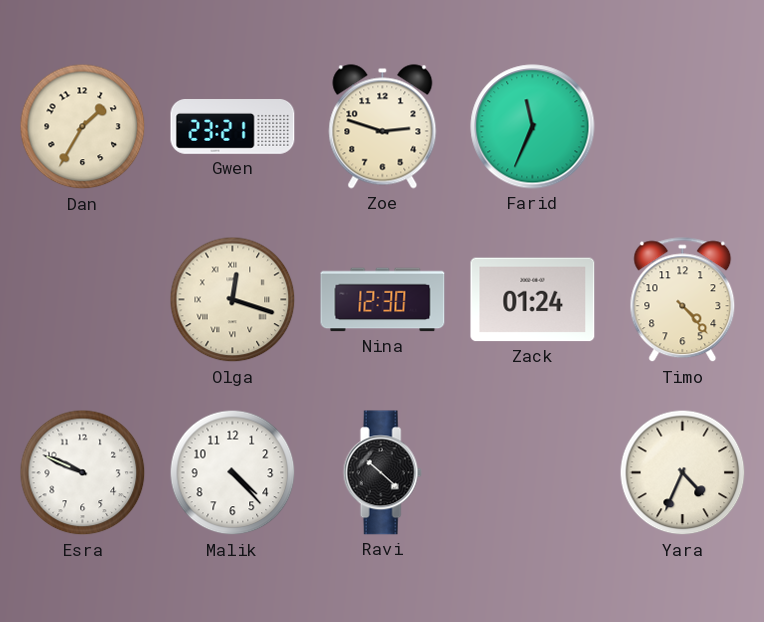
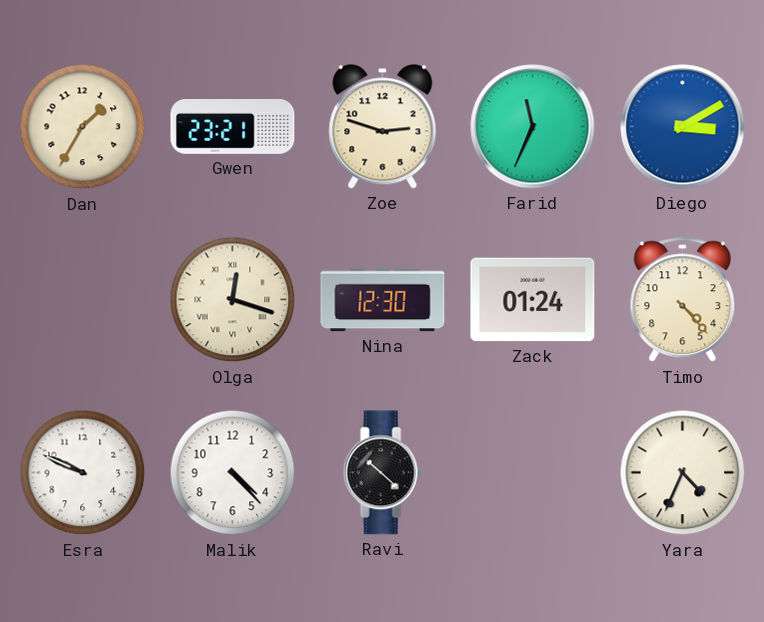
Diego: none -> 3:10 (683, 127)
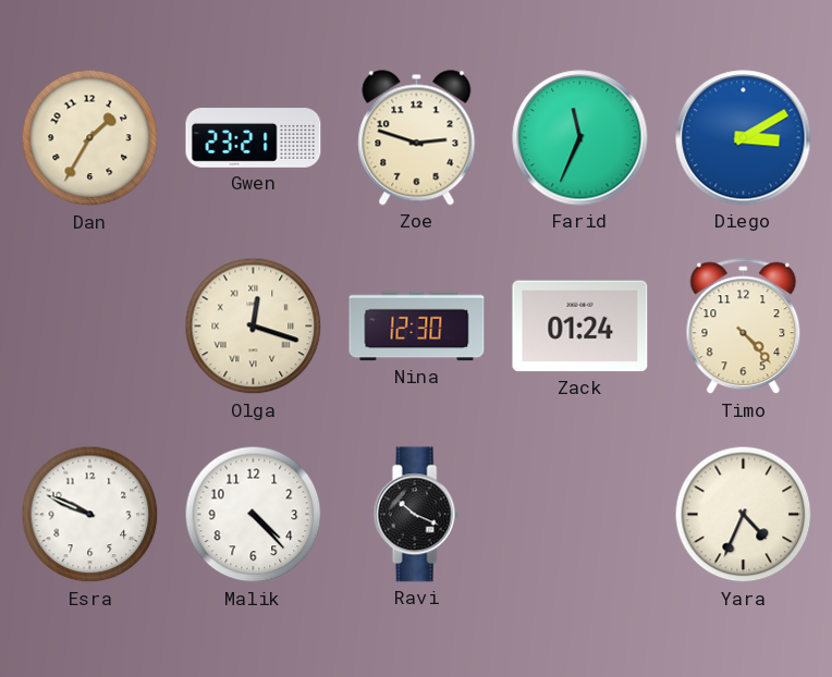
Ravi: 10:22 -> 10:19 (416, 515)
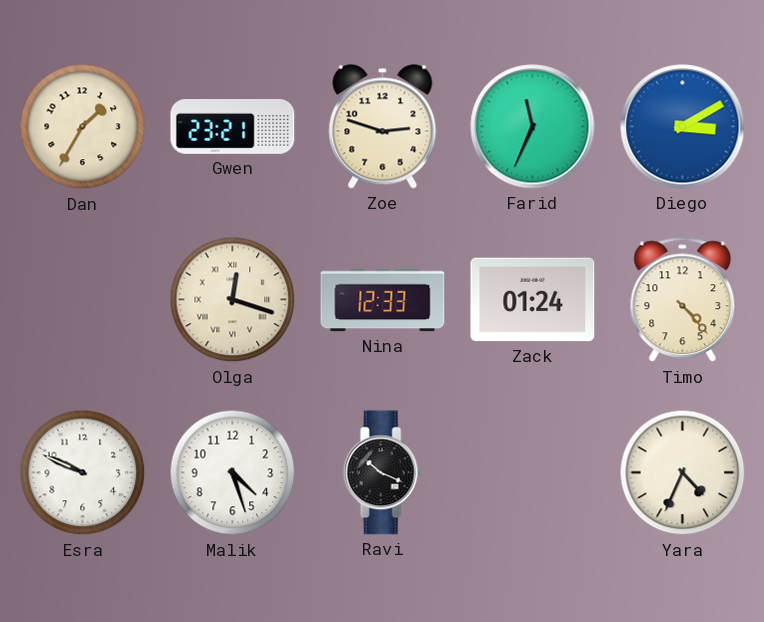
Nina: 12:30 -> 12:33 (383, 300)
Malik: 4:23 -> 4:27 (233, 473)
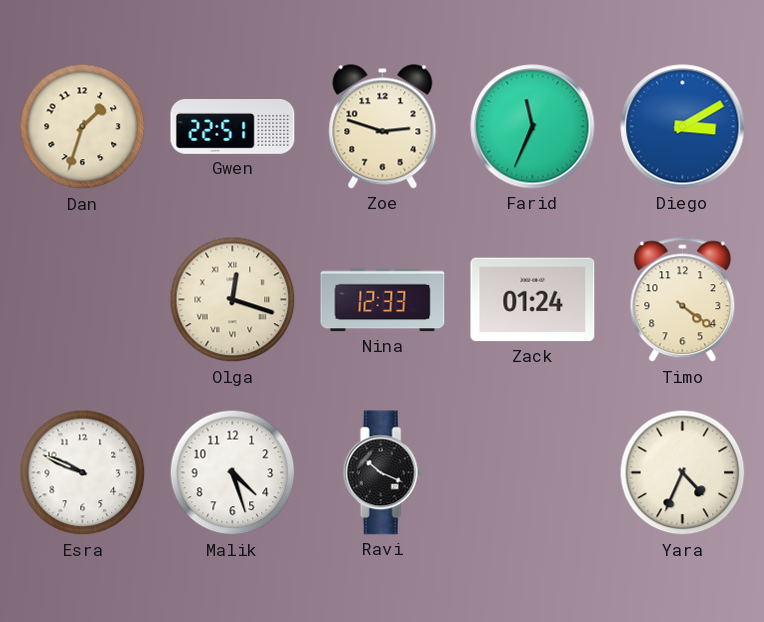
Dan: 1:35 -> 1:33 (83, 127)
Gwen: 23:21 -> 22:51 (233, 127)
Timo: 4:23 -> 4:21 (683, 300)
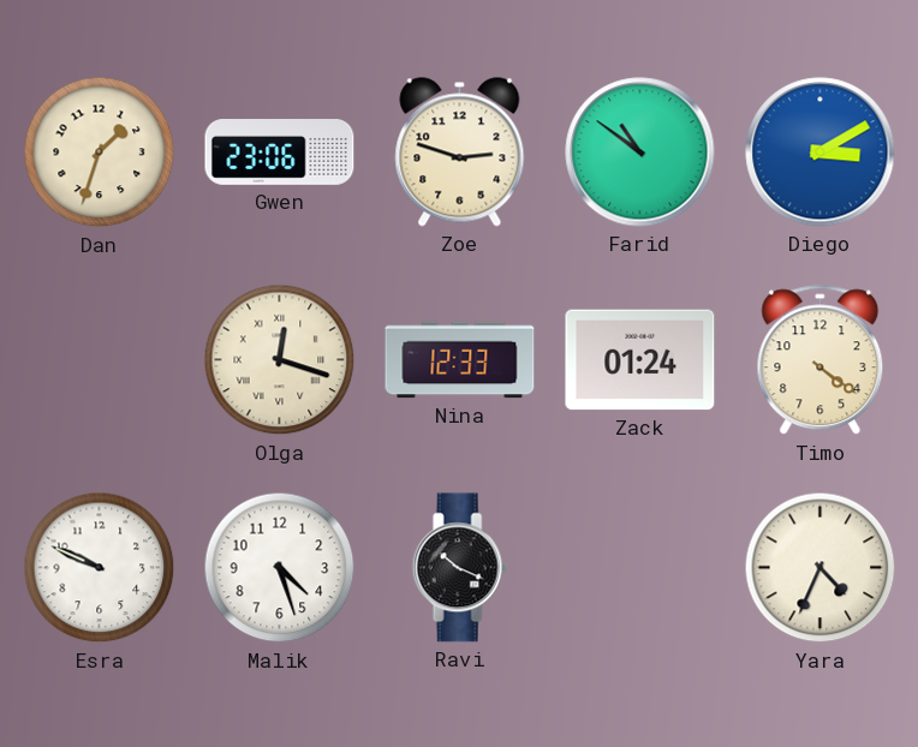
Gwen: 22:51 -> 23:06 (280, 153)
Farid: 11:34 -> 10:51 (640, 153)
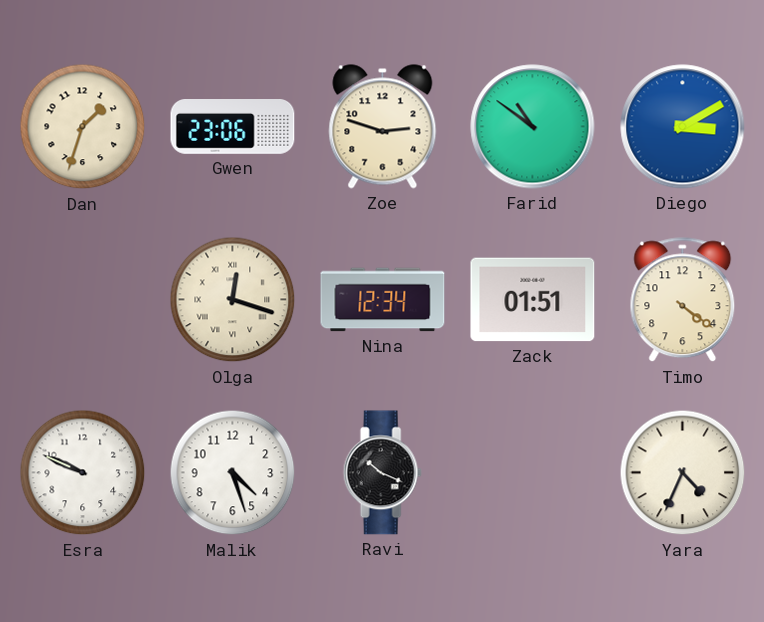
Nina: 12:33 -> 12:34 (383, 300)
Zack: 01:24 -> 01:51 (533, 300)
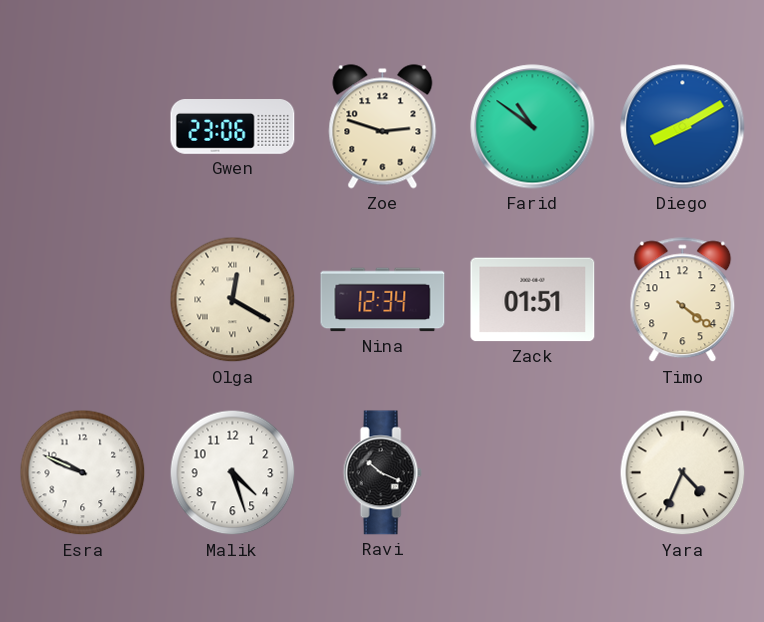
Dan: 1:33 -> none (83, 127)
Diego: 3:10 -> 8:10 (683, 127)
Olga: 12:18 -> 12:20 (233, 300)
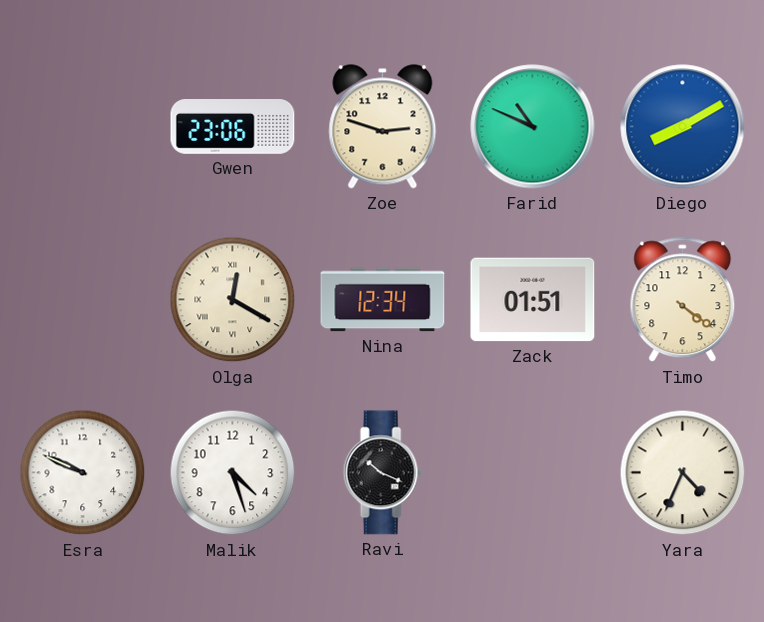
Farid: 10:51 -> 10:49 (533, 127)
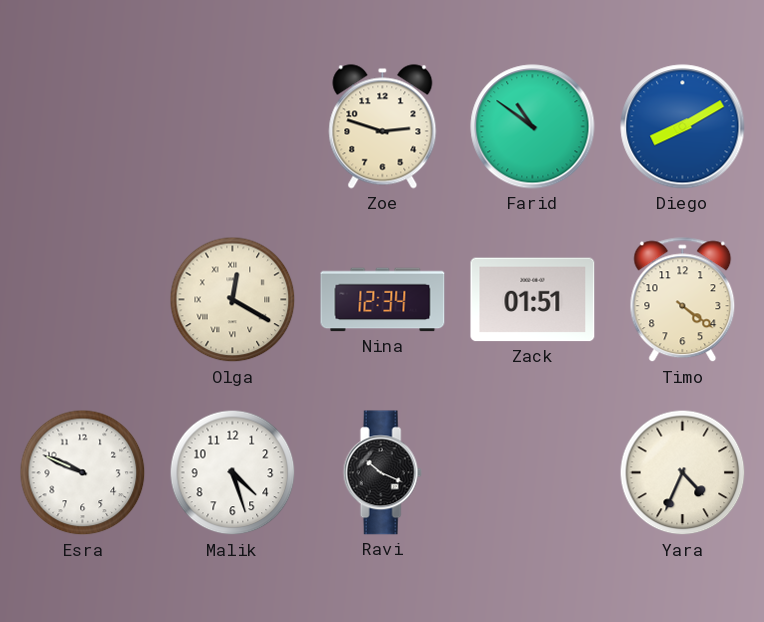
Gwen: 23:06 -> none (233, 127)
Farid: 10:49 -> 10:51 (533, 127)
